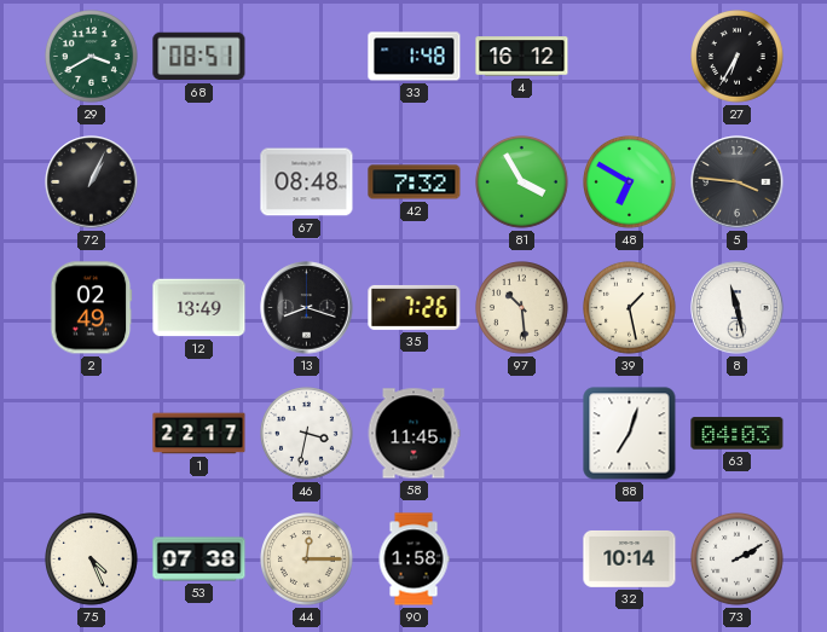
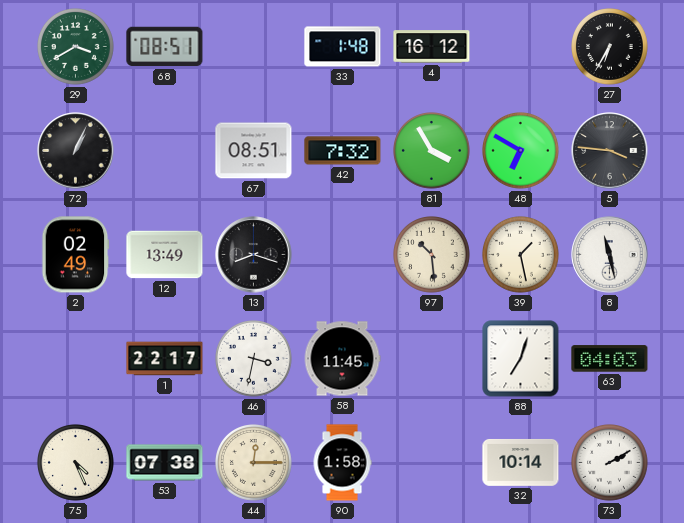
67: 08:48 -> 08:51 (254, 151)
35: 7:26 -> none (415, 307)
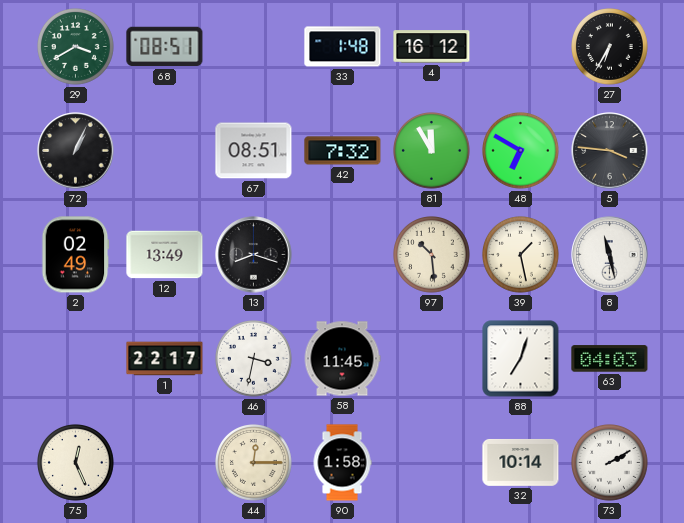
81: 3:55 -> 11:55 (432, 151)
75: 4:26 -> 12:26 (76, 463)
53: 07:38 -> none (165, 463)
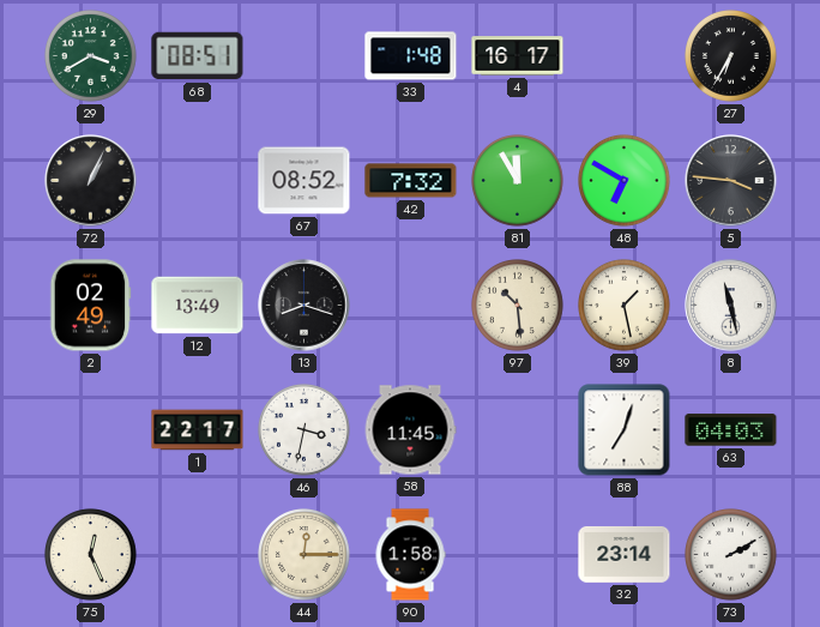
4: 16:12 -> 16:17 (518, 56)
67: 08:51 -> 08:52 (305, 181)
32: 10:14 -> 23:14 (625, 555)
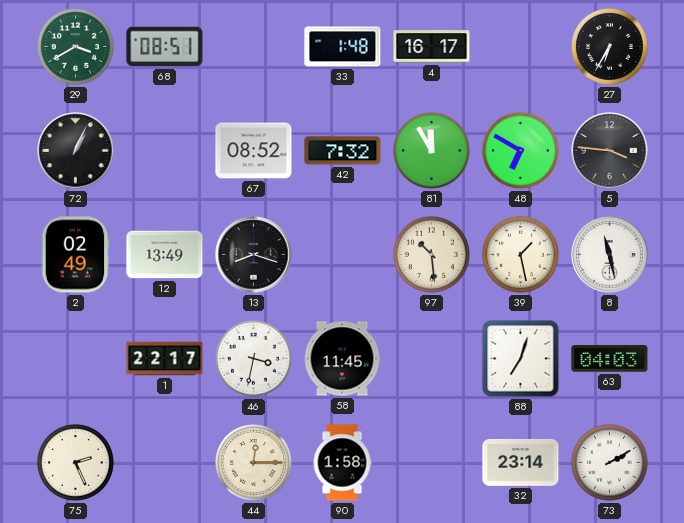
75: 12:26 -> 2:26 (76, 463)
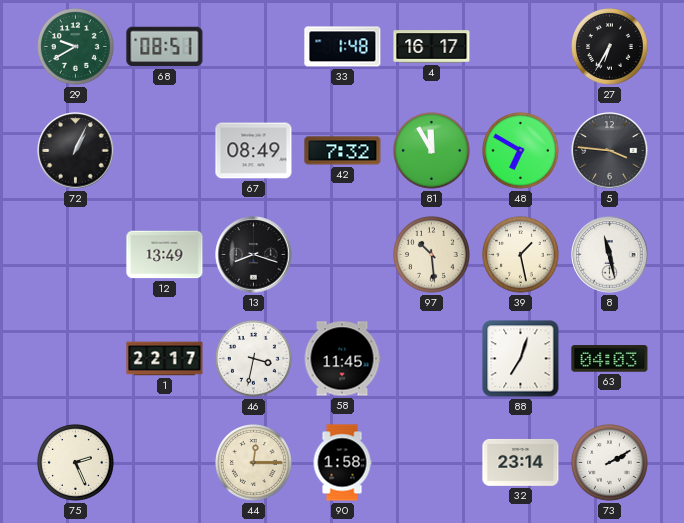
29: 3:40 -> 9:40 (76, 47)
67: 08:52 -> 08:49 (254, 151)
2: 02:49 -> none (76, 255)
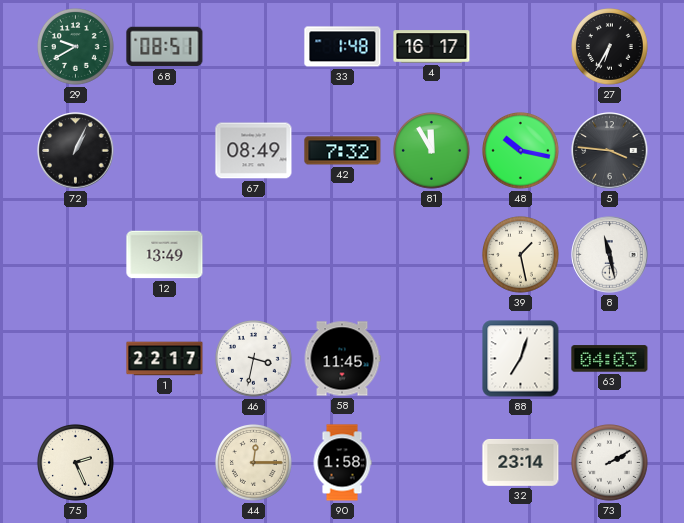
48: 6:50 -> 10:17 (521, 151)
13: 8:18 -> none (254, 255)
97: 10:29 -> none (432, 255)
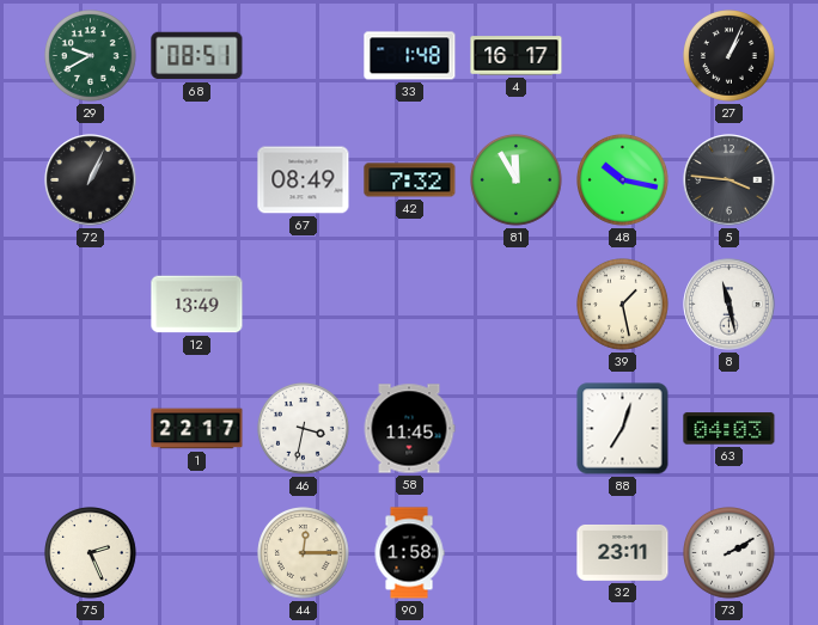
27: 6:35 -> 1:04 (730, 56)
32: 23:14 -> 23:11 (623, 553)
